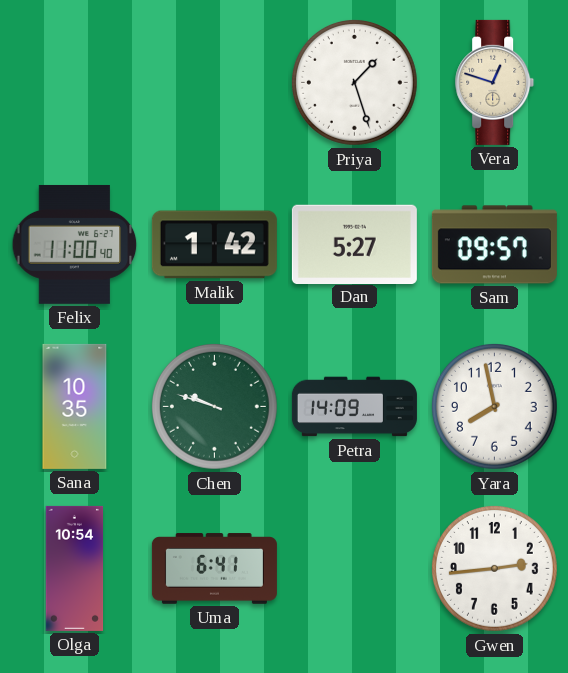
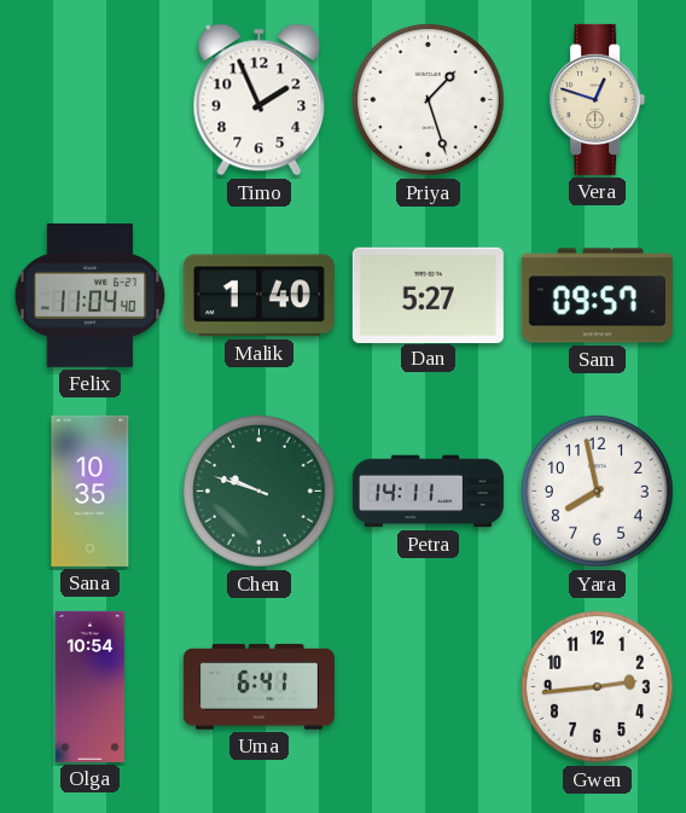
Timo: none -> 1:56 (260, 100)
Felix: 11:00 -> 11:04 (91, 295)
Malik: 1:42 -> 1:40 (258, 296)
Petra: 14:09 -> 14:11 (428, 492)
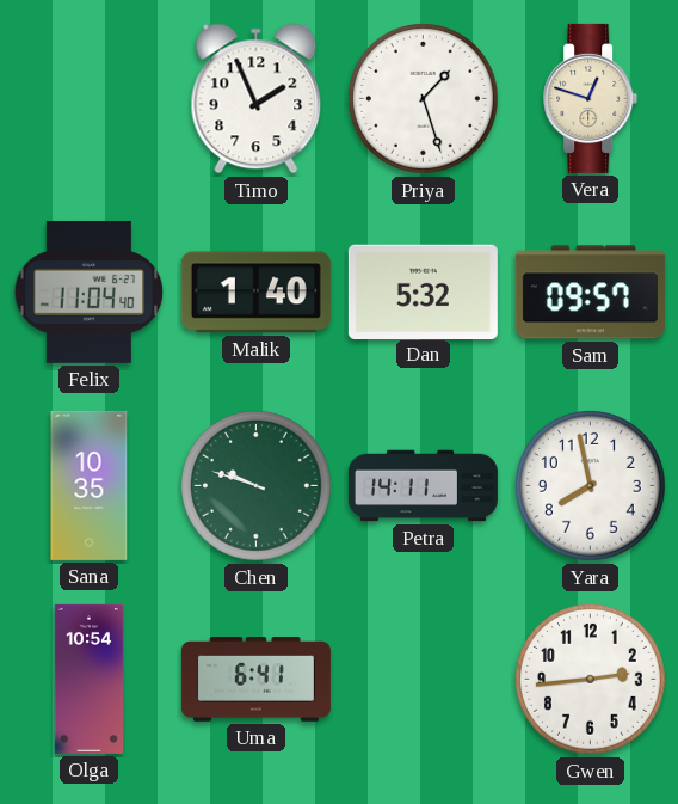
Dan: 5:27 -> 5:32 (423, 291)
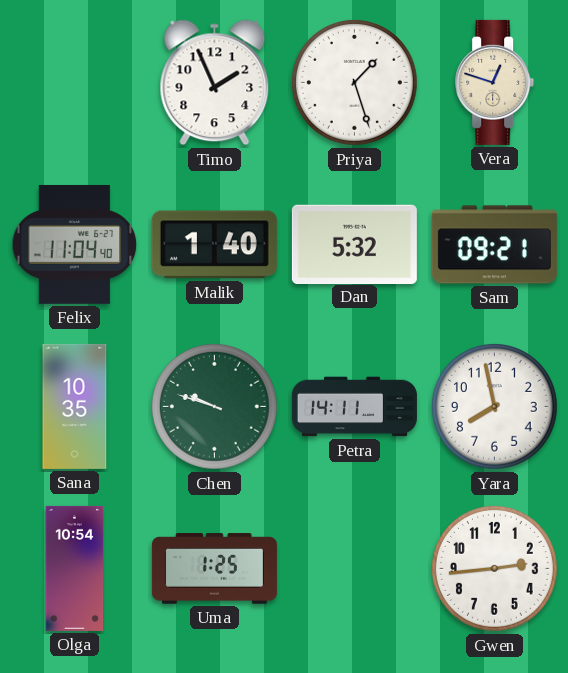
Sam: 09:57 -> 09:21 (494, 245)
Uma: 6:41 -> 1:25 (214, 569)
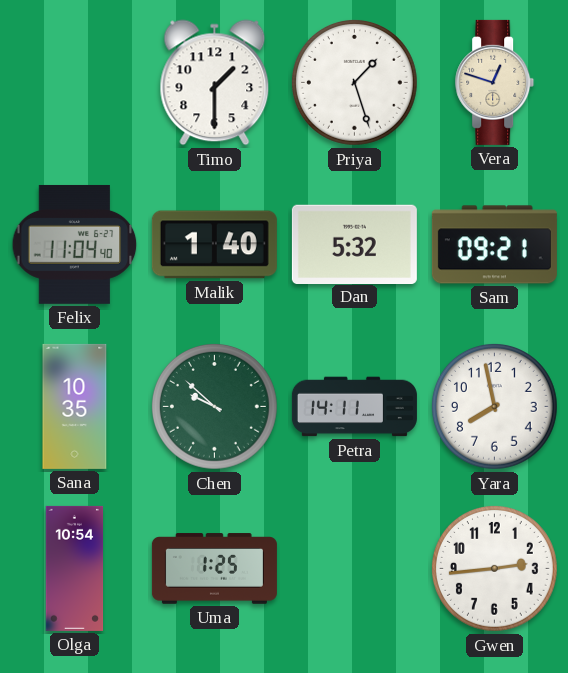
Timo: 1:56 -> 1:30 (215, 83)
Chen: 9:48 -> 9:52 (214, 406)
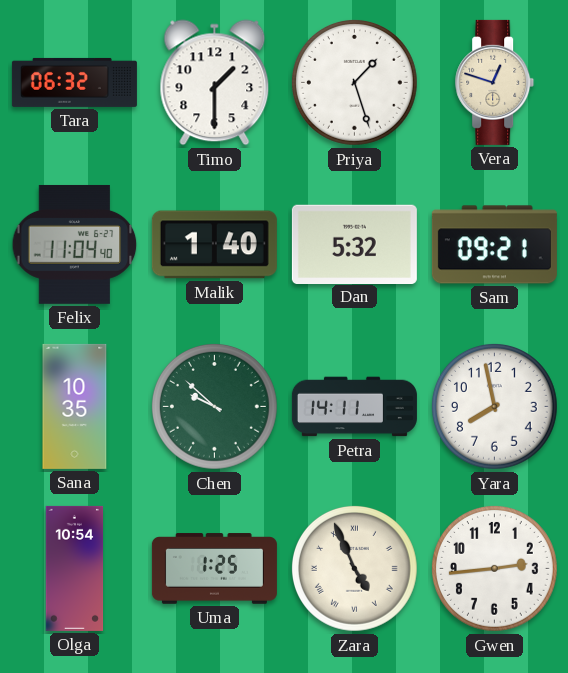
Tara: none -> 06:32 (74, 82)
Zara: none -> 4:56 (354, 568)
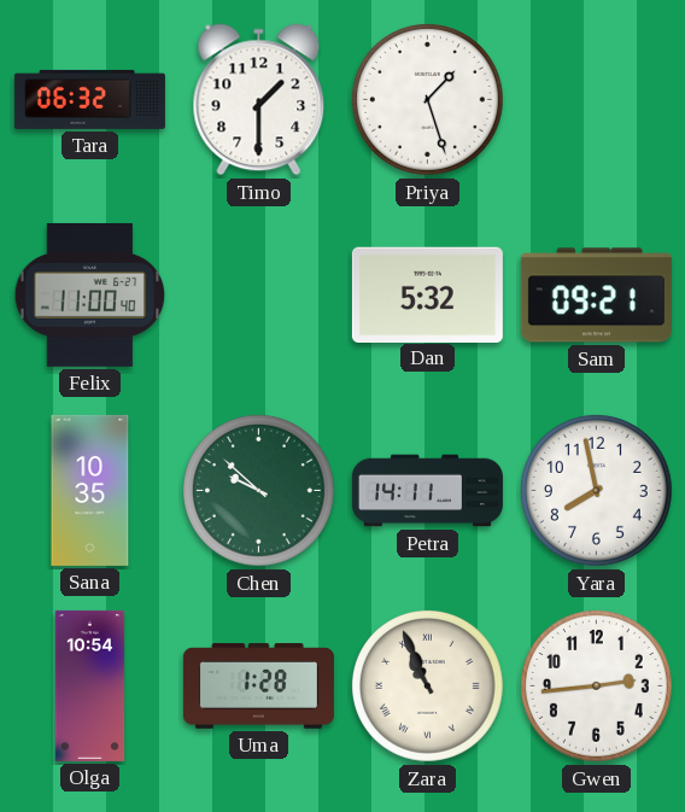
Vera: 12:48 -> none (495, 82)
Felix: 11:04 -> 11:00 (90, 294)
Malik: 1:40 -> none (214, 245)
Uma: 1:25 -> 1:28 (258, 687)
Zara: 4:56 -> 10:56 (427, 685)
